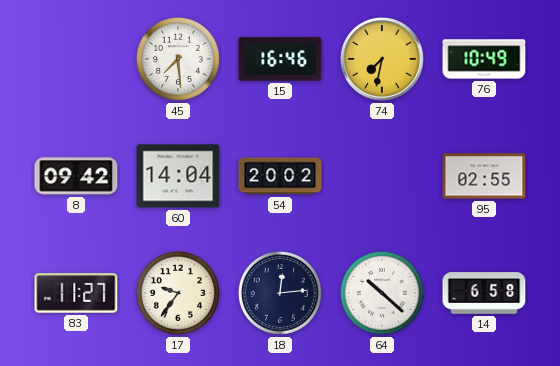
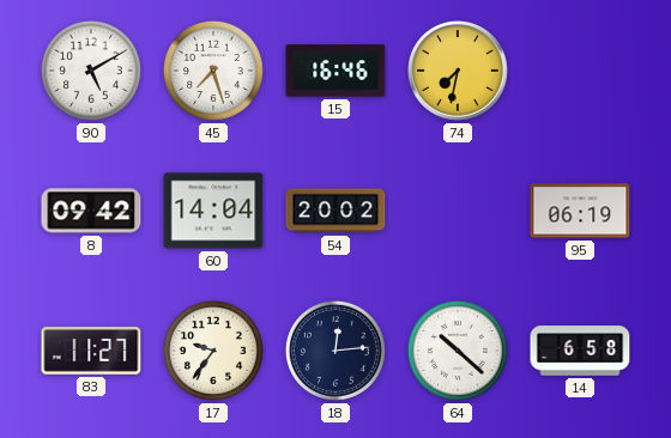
90: none -> 5:10 (91, 71)
45: 7:29 -> 7:27 (213, 71)
76: 10:49 -> none (484, 59)
95: 02:55 -> 06:19 (580, 211)
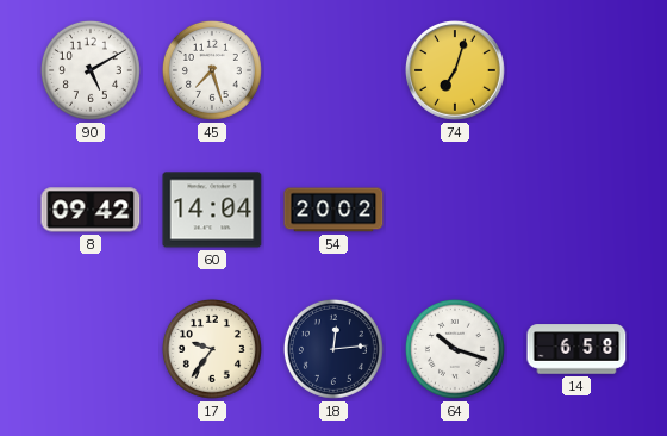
15: 16:46 -> none (335, 71)
74: 7:32 -> 7:03 (456, 71)
95: 06:19 -> none (580, 211)
83: 11:27 -> none (91, 351)
64: 10:22 -> 10:18 (455, 349)
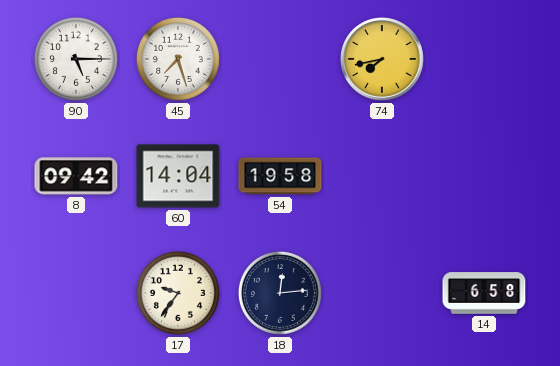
90: 5:10 -> 5:15 (76, 59)
74: 7:03 -> 7:43 (383, 60)
54: 20:02 -> 19:58 (280, 176)
64: 10:18 -> none (455, 349)
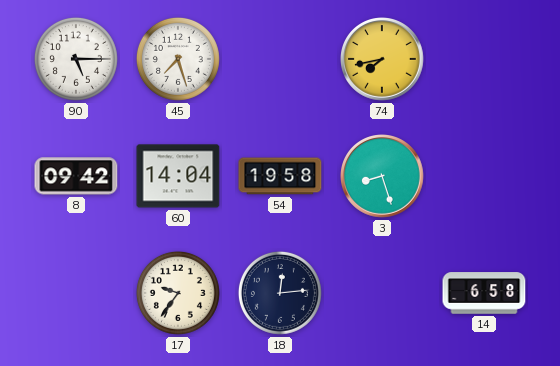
3: none -> 8:27 (383, 177)
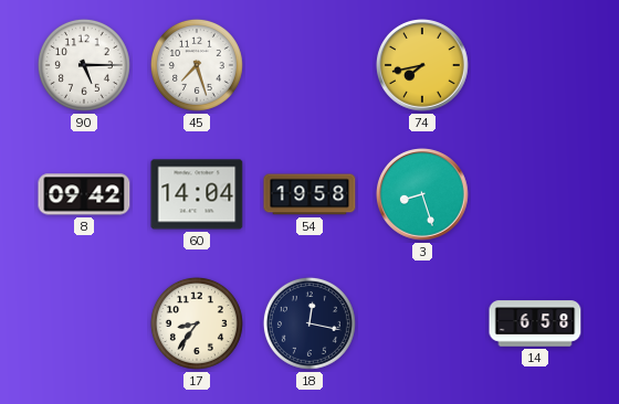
17: 9:36 -> 8:36 (197, 323)
18: 12:14 -> 12:17 (309, 323)
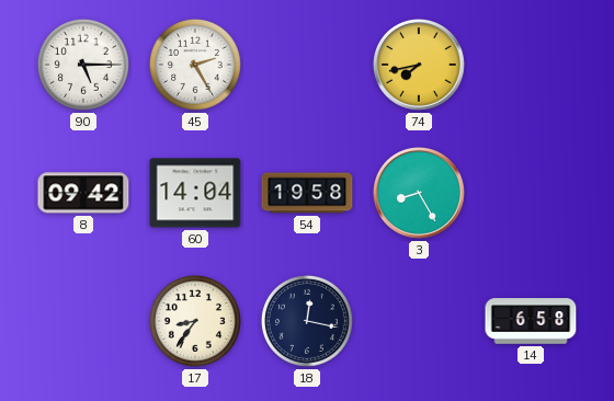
45: 7:27 -> 2:25 (195, 65)
3: 8:27 -> 8:25 (420, 194)
